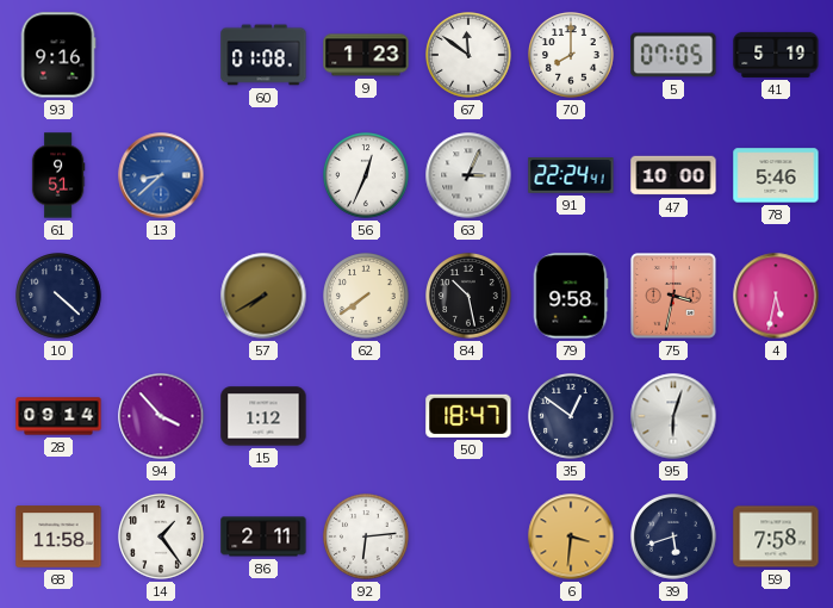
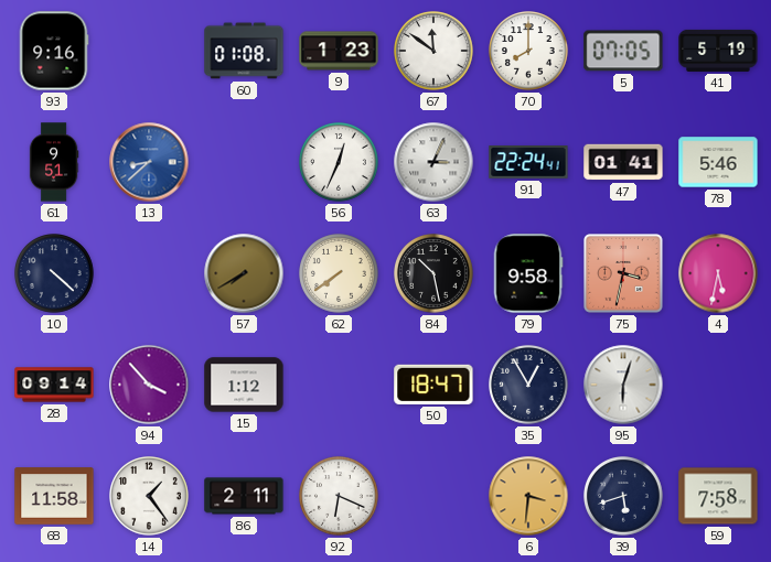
47: 10:00 -> 01:41 (623, 162)
35: 12:51 -> 12:55 (529, 386)
92: 6:14 -> 6:19 (340, 497)
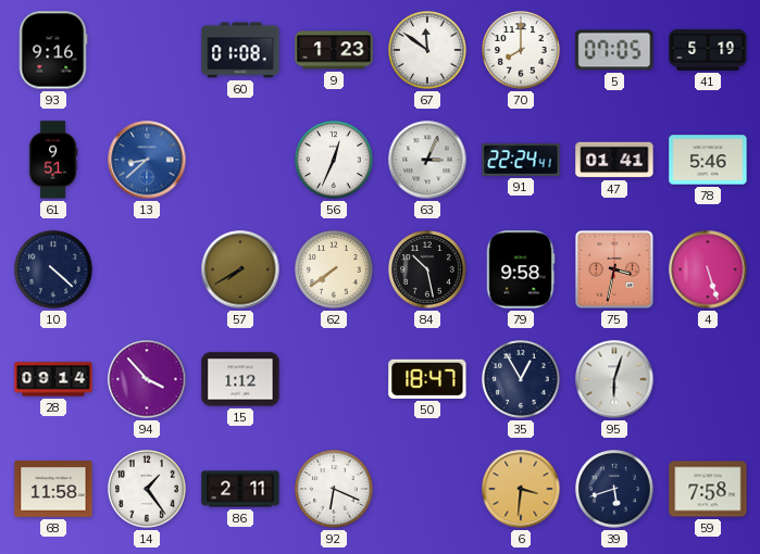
4: 5:32 -> 5:27 (708, 269)
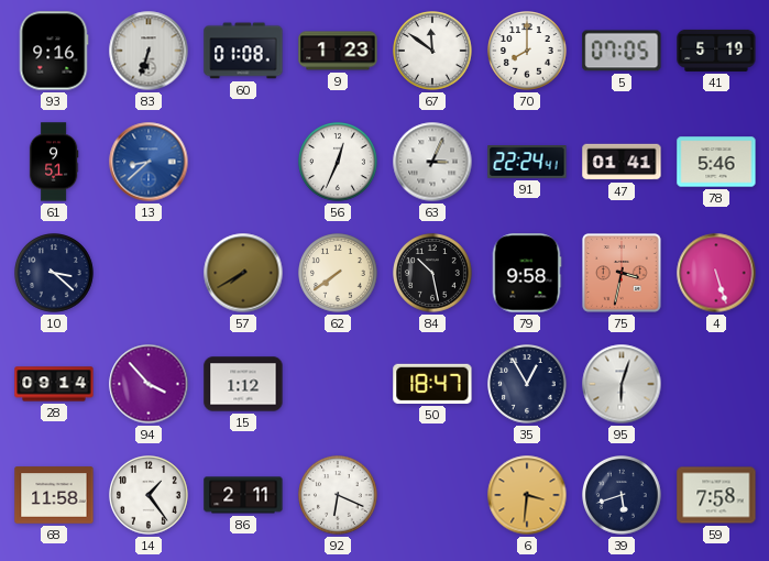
83: none -> 6:33 (149, 51)
10: 4:22 -> 3:22 (55, 274)
